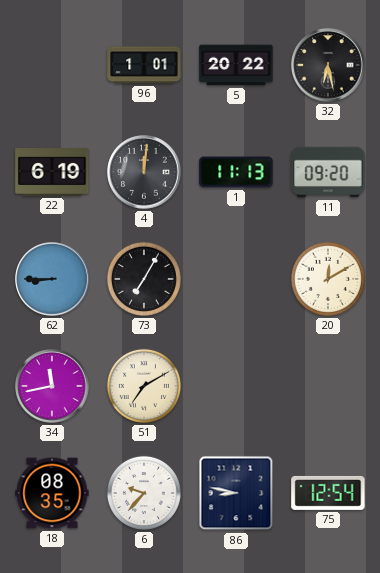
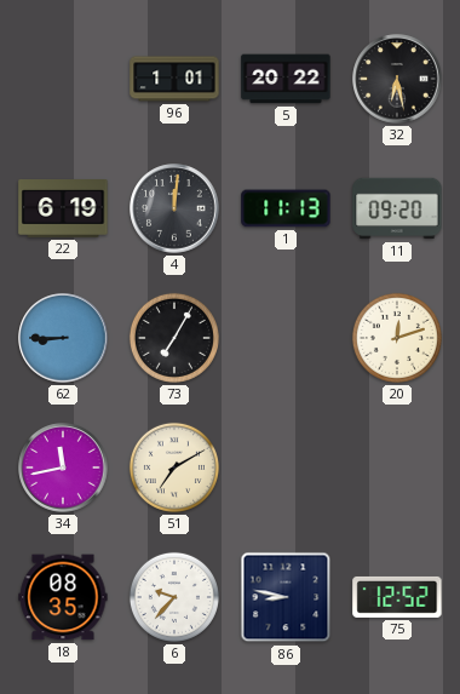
20: 12:10 -> 12:12 (397, 338)
75: 12:54 -> 12:52 (397, 597)
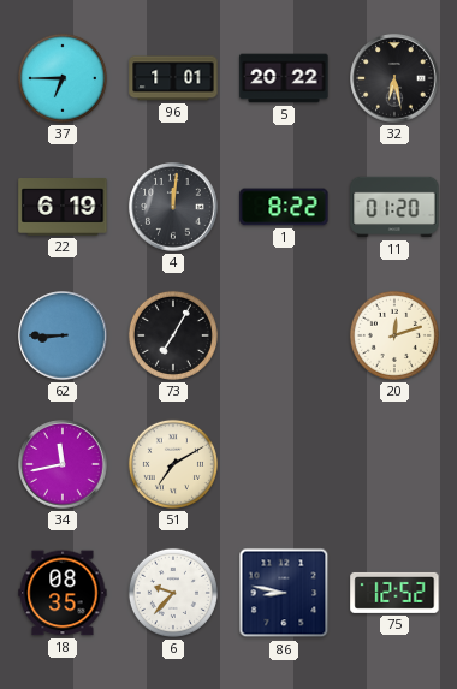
37: none -> 6:45 (63, 78)
1: 11:13 -> 8:22 (284, 207)
11: 09:20 -> 01:20 (394, 207)
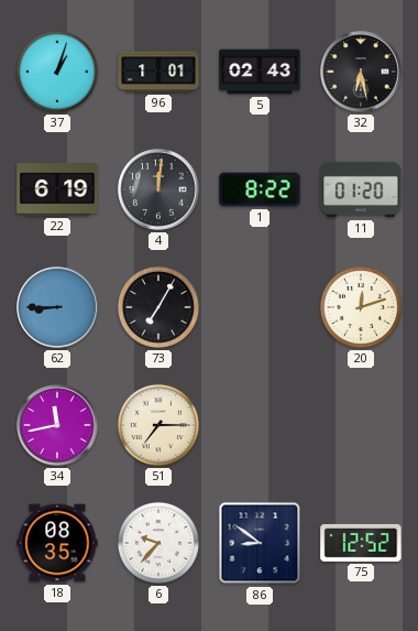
37: 6:45 -> 1:03 (57, 72)
5: 20:22 -> 02:43 (260, 72)
51: 7:10 -> 7:15 (158, 425)
86: 8:47 -> 8:51 (260, 543)
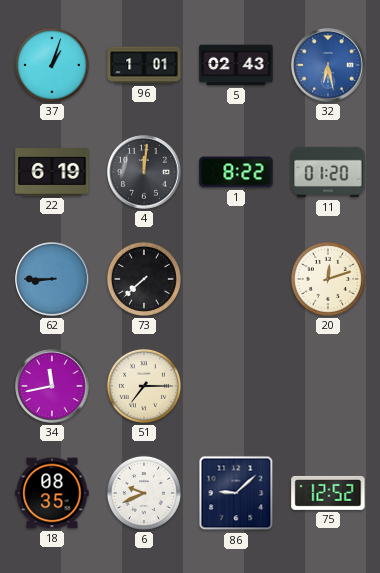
32 dial: black -> blue (328, 65)
73: 7:05 -> 7:38 (144, 279)
6: 9:37 -> 9:41 (144, 493)
86: 8:51 -> 9:08 (236, 493)
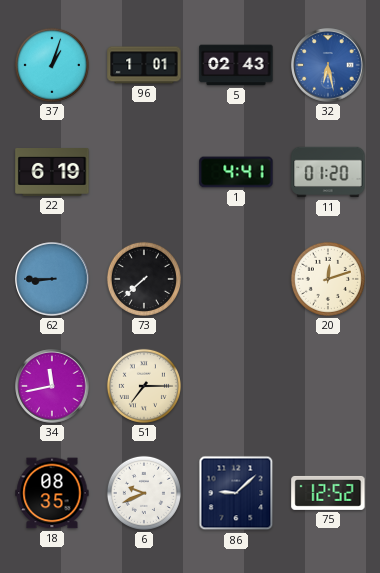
4: 12:01 -> none (144, 172)
1: 8:22 -> 4:41 (236, 172)
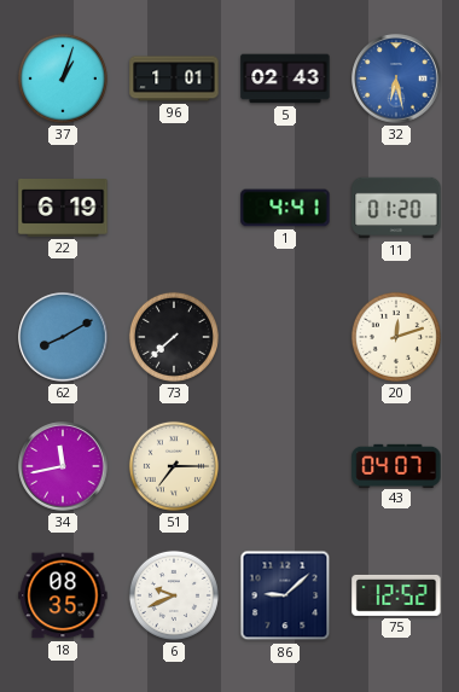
62: 8:45 -> 8:10 (63, 337)
43: none -> 04:07 (396, 465)
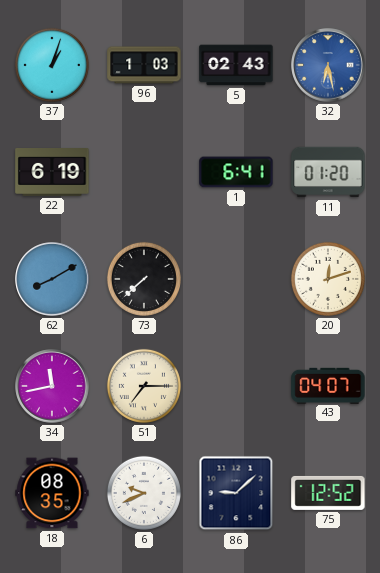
96: 1:01 -> 1:03 (144, 65)
1: 4:41 -> 6:41 (236, 172)
